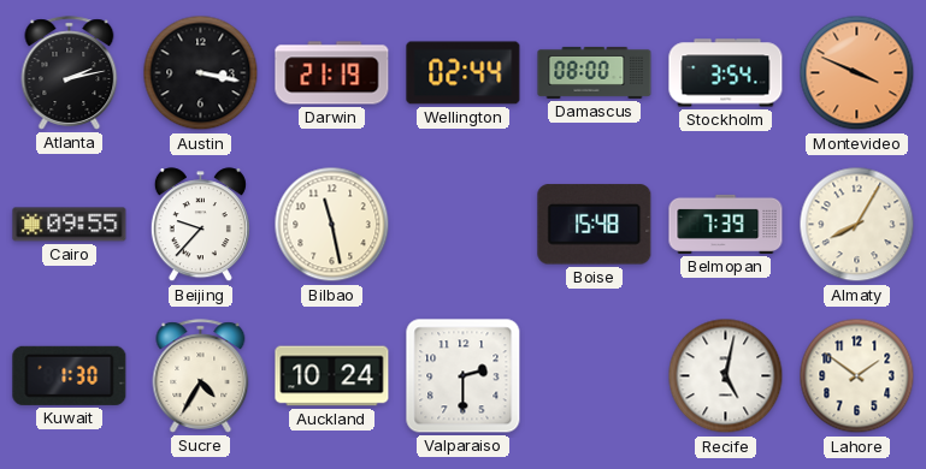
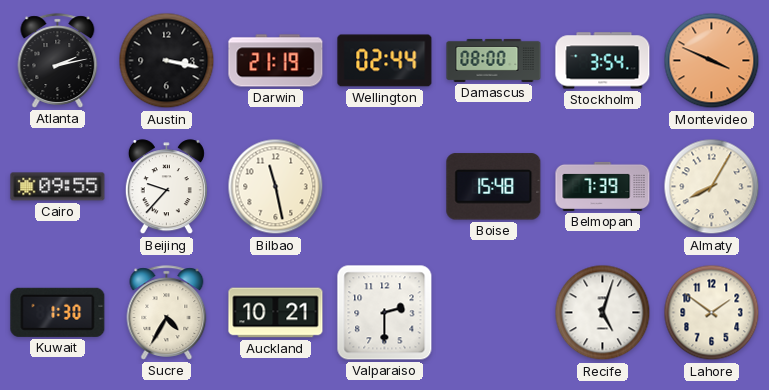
Auckland: 10:24 -> 10:21 (276, 313)
Recife: 5:02 -> 5:03 (603, 313)
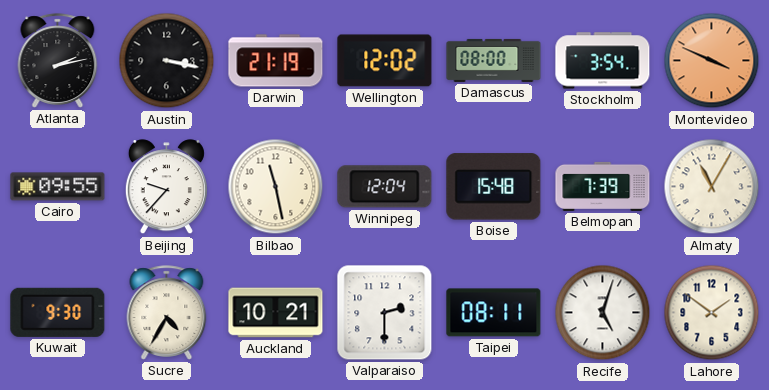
Wellington: 02:44 -> 12:02 (385, 61)
Winnipeg: none -> 12:04 (385, 187)
Almaty: 8:05 -> 11:05 (712, 187)
Kuwait: 1:30 -> 9:30 (58, 312)
Taipei: none -> 08:11 (494, 313)
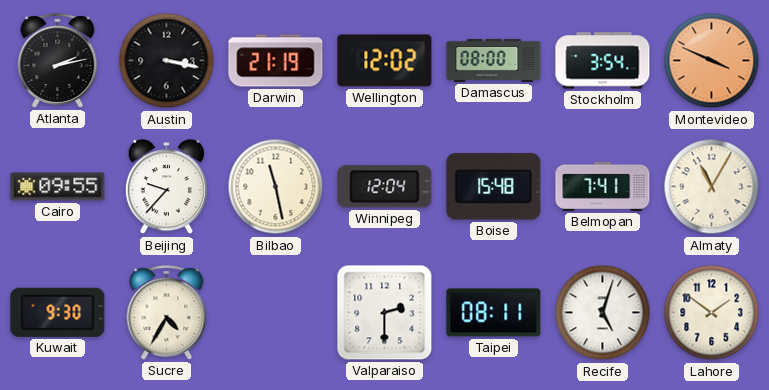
Belmopan: 7:39 -> 7:41 (603, 186)
Auckland: 10:21 -> none (276, 313)
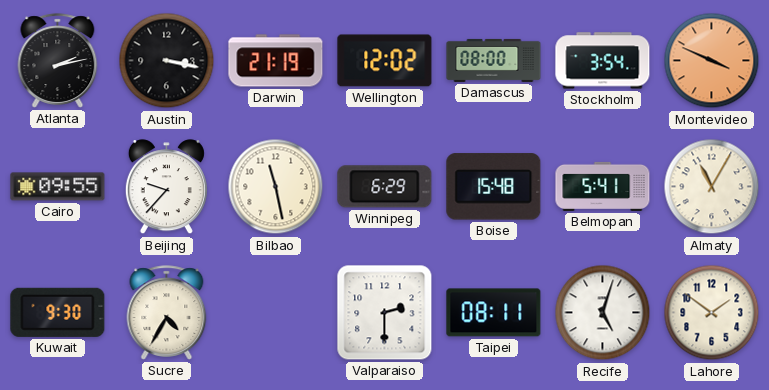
Winnipeg: 12:04 -> 6:29 (385, 187)
Belmopan: 7:41 -> 5:41 (603, 186)
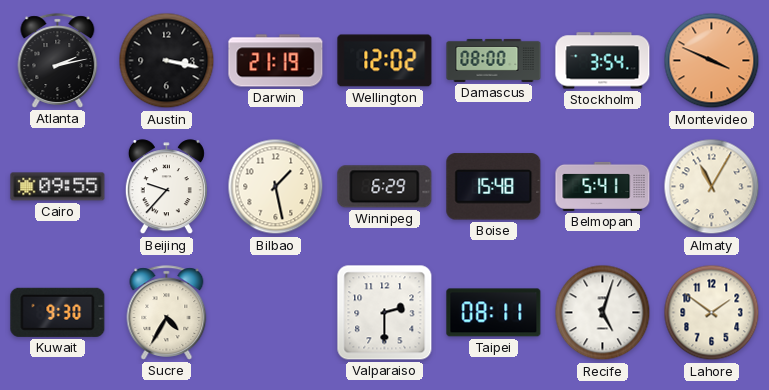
Bilbao: 11:28 -> 1:28 (276, 187)
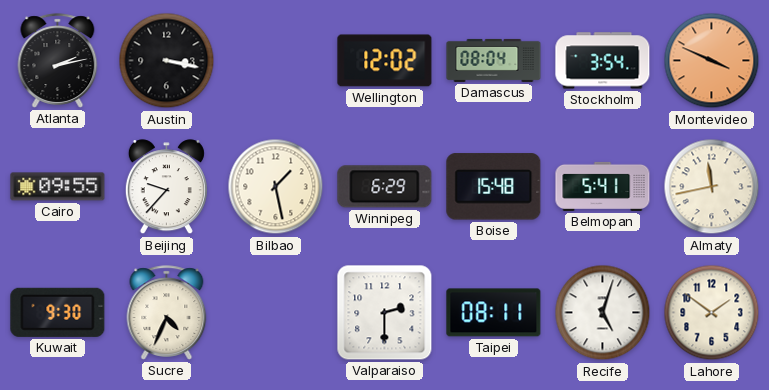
Darwin: 21:19 -> none (276, 61)
Damascus: 08:00 -> 08:04 (494, 60)
Almaty: 11:05 -> 11:43 (712, 187)
Sucre: 4:35 -> 4:34 (167, 313)
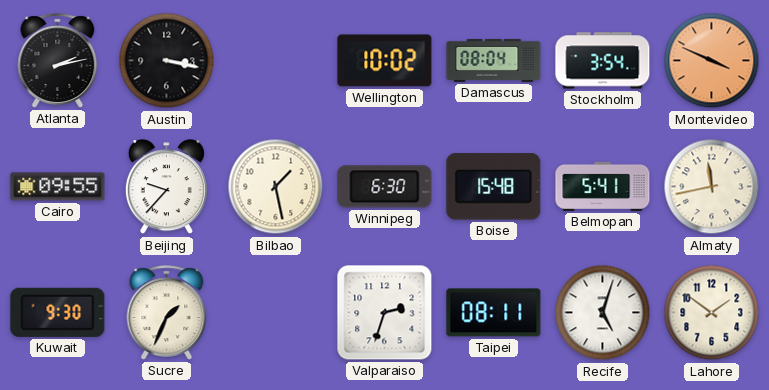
Wellington: 12:02 -> 10:02 (385, 61)
Winnipeg: 6:29 -> 6:30 (385, 187)
Sucre: 4:34 -> 1:34 (167, 313)
Valparaiso: 2:30 -> 2:33 (385, 313)
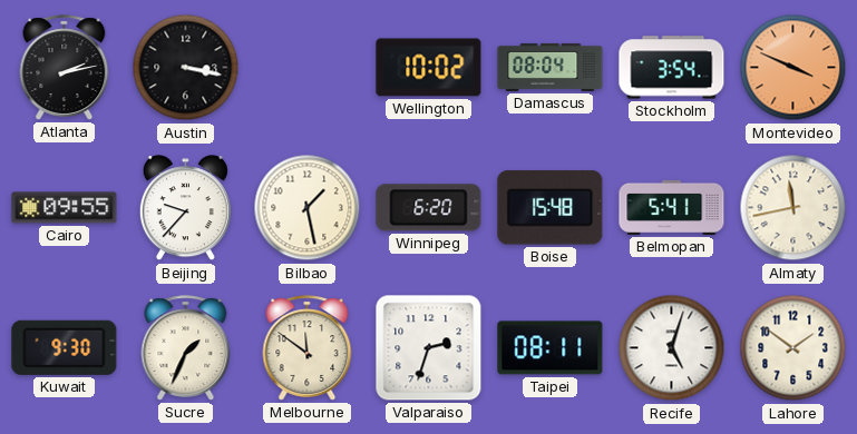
Winnipeg: 6:30 -> 6:20 (429, 208)
Melbourne: none -> 11:51 (308, 348)
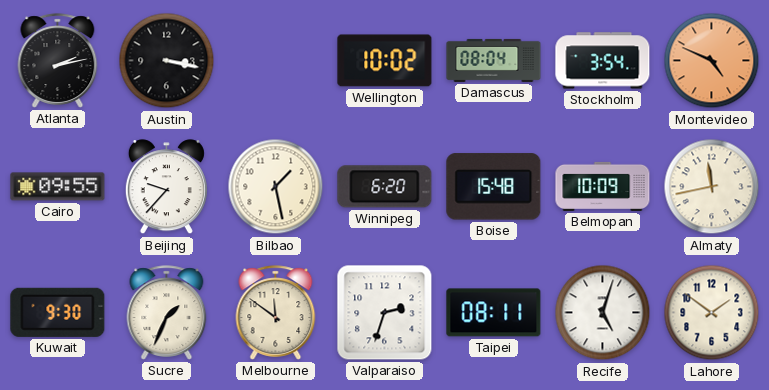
Montevideo: 3:49 -> 4:49 (712, 61)
Belmopan: 5:41 -> 10:09 (603, 186)
